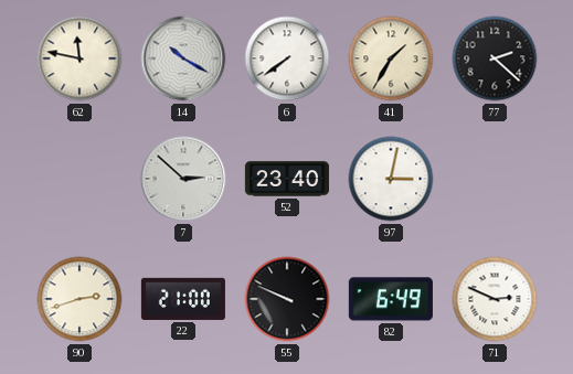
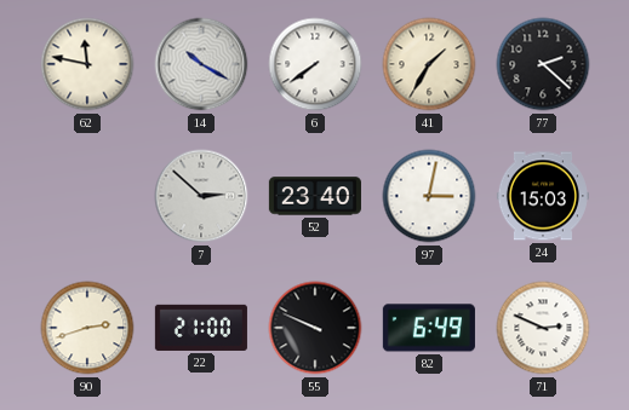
24: none -> 15:03 (543, 196)
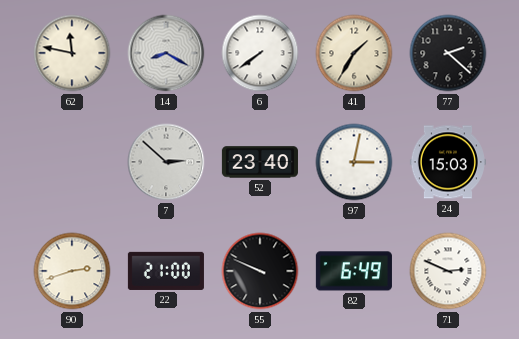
14: 10:20 -> 8:20 (166, 53)
